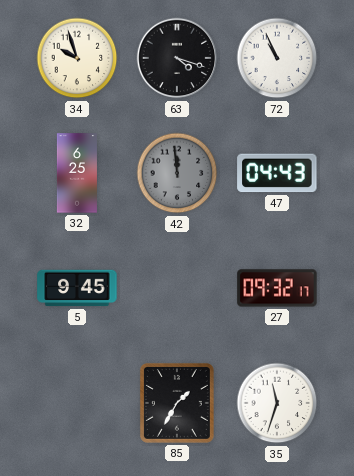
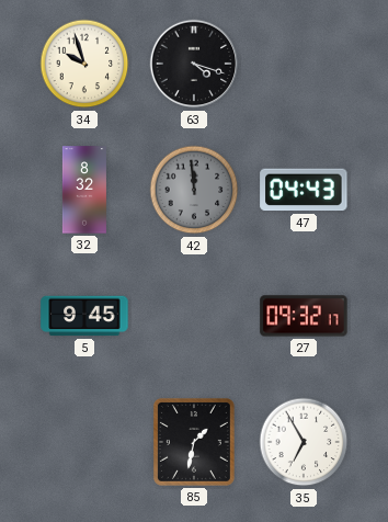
72: 10:56 -> none (277, 58)
32: 6:25 -> 8:32 (84, 190)
85: 1:35 -> 1:32 (194, 442)
35: 11:33 -> 6:55 (304, 442)
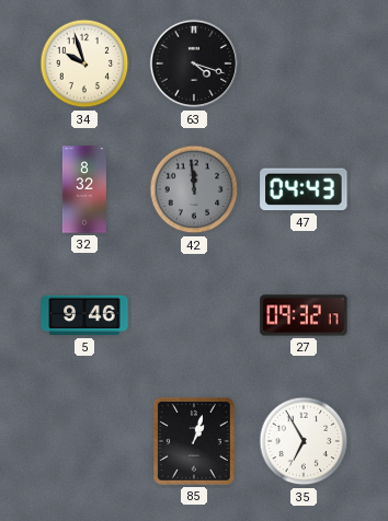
5: 9:45 -> 9:46 (84, 315)
85: 1:32 -> 1:03 (194, 441)
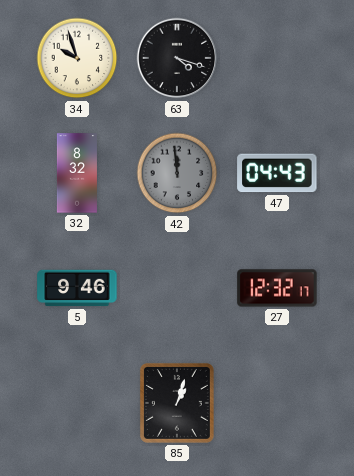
27: 09:32 -> 12:32 (277, 288)
35: 6:55 -> none (304, 441)
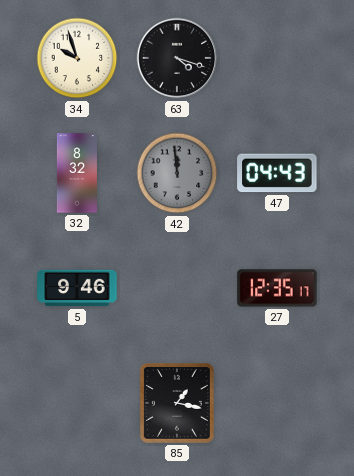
27: 12:32 -> 12:35 (277, 288)
85: 1:03 -> 1:17 (177, 403)
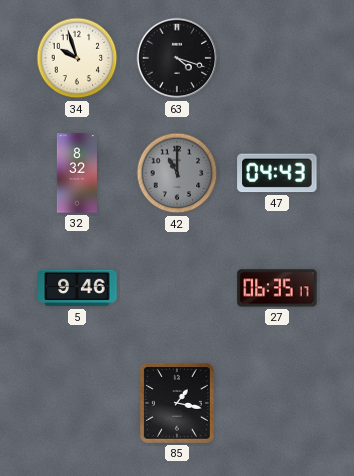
42: 11:59 -> 11:00 (177, 173)
27: 12:35 -> 06:35 (277, 288)
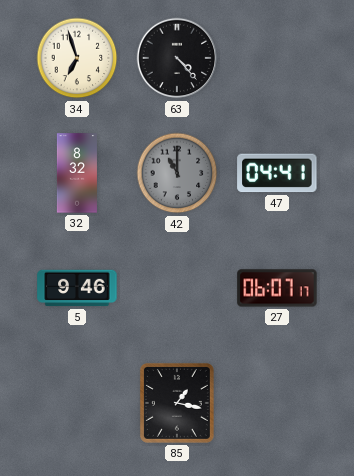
34: 9:57 -> 6:57 (77, 58)
63: 4:18 -> 4:23 (177, 58)
47: 04:43 -> 04:41 (277, 173)
27: 06:35 -> 06:07 (277, 288)
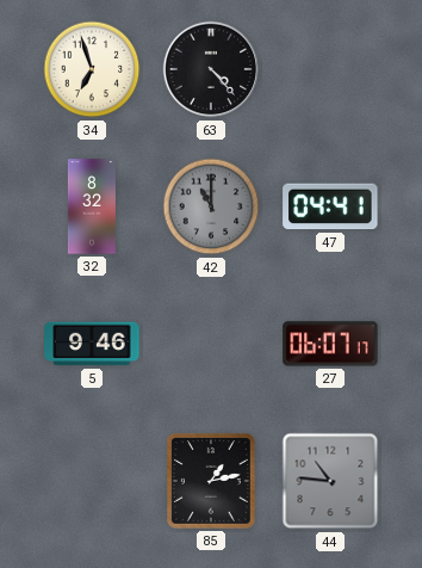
85: 1:17 -> 1:13 (211, 481)
44: none -> 10:46 (330, 481)
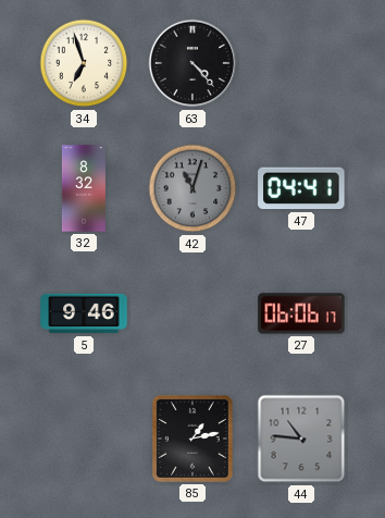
42: 11:00 -> 11:03 (192, 188)
27: 06:07 -> 06:06 (301, 313)
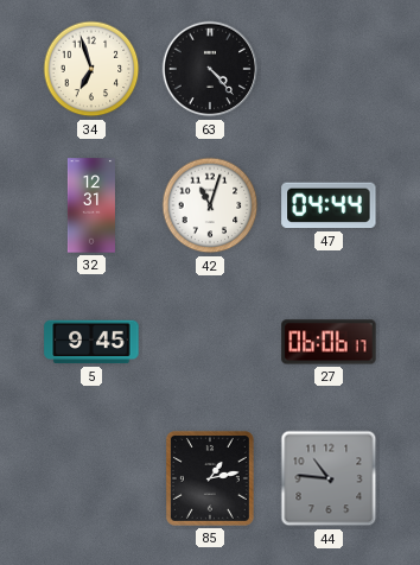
32: 8:32 -> 12:31 (91, 205)
42 dial: grey -> white (210, 205)
47: 04:41 -> 04:44 (329, 205)
5: 9:46 -> 9:45 (91, 342)
